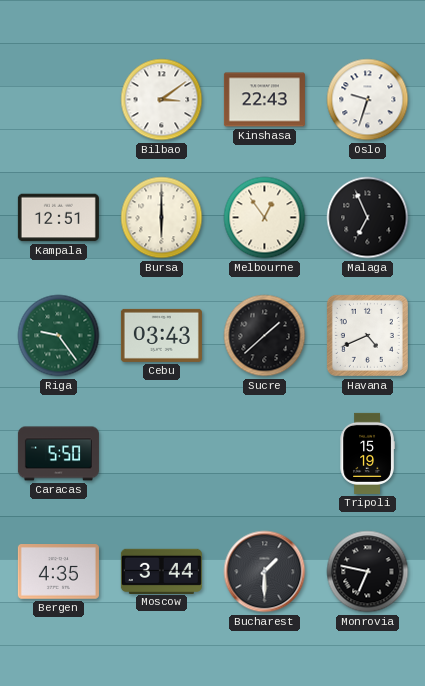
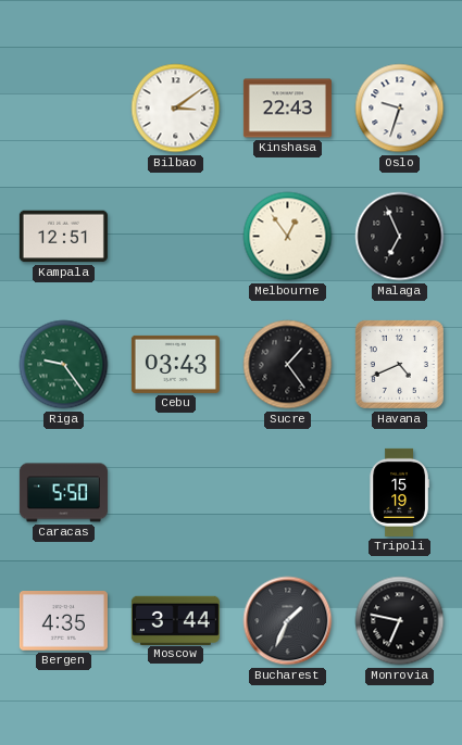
Bursa: 6:00 -> none (162, 218)
Sucre: 1:38 -> 1:24 (288, 365)
Bucharest: 1:30 -> 1:34 (288, 621)
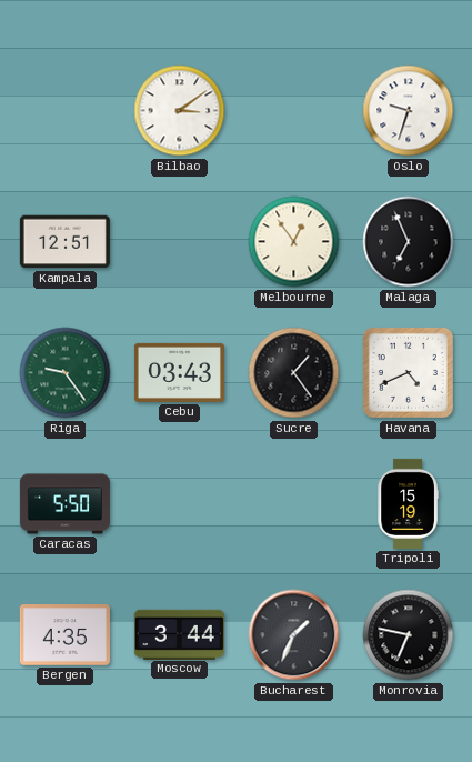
Kinshasa: 22:43 -> none (287, 109)
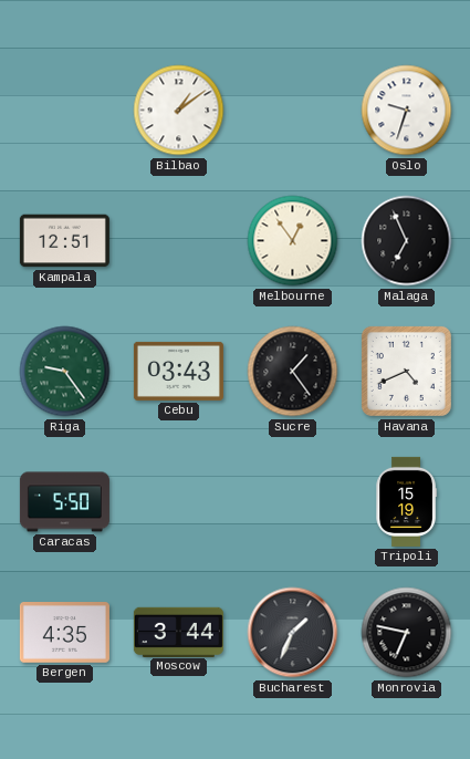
Bilbao: 3:09 -> 1:09 (179, 111)
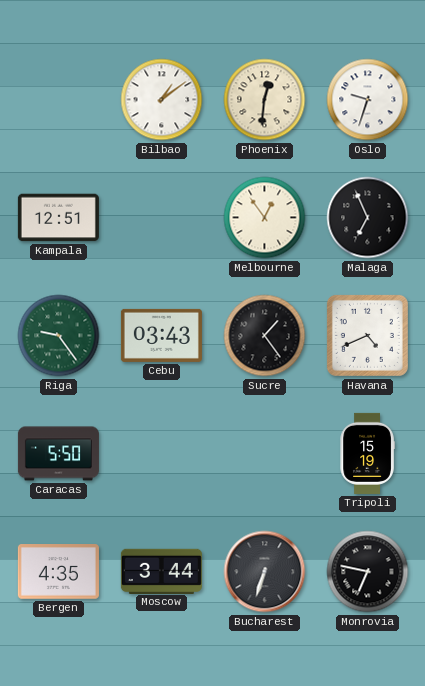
Phoenix: none -> 12:31 (265, 100)
Bucharest: 1:34 -> 6:33 (265, 572)
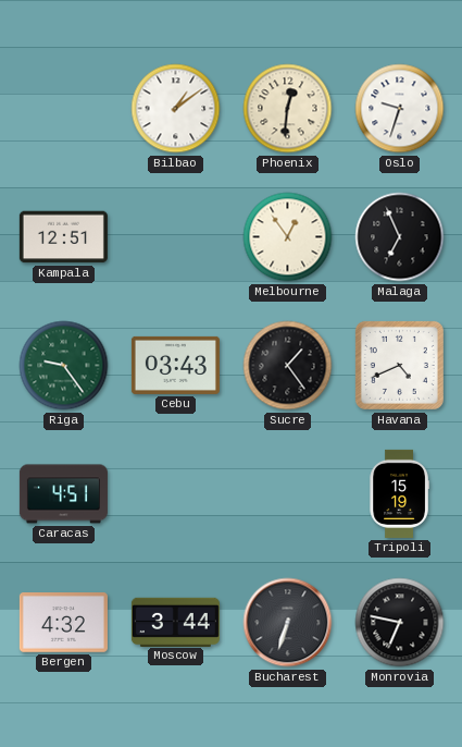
Caracas: 5:50 -> 4:51 (63, 494)
Bergen: 4:35 -> 4:32 (63, 623)
